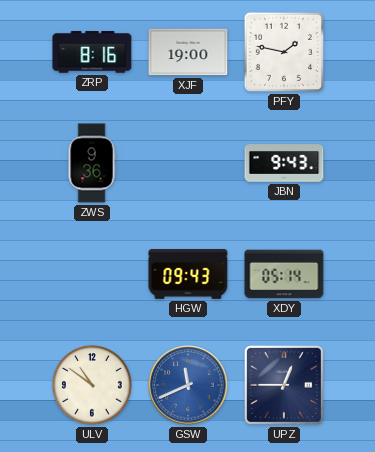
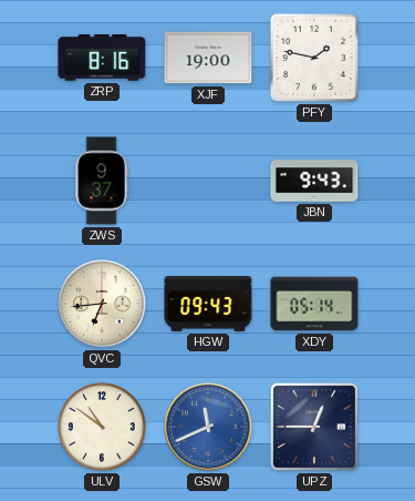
ZWS: 9:36 -> 9:37 (102, 181)
QVC: none -> 6:44 (102, 304)
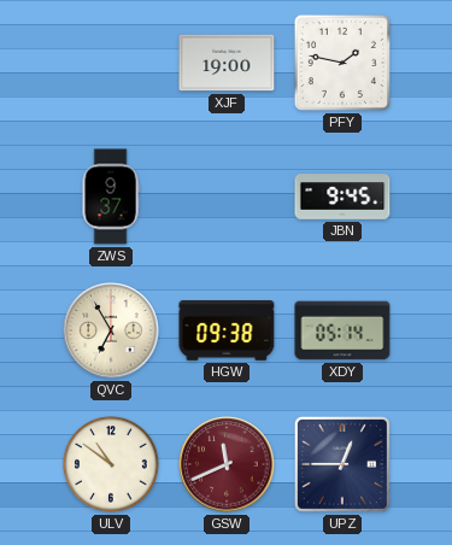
ZRP: 8:16 -> none (102, 58)
JBN: 9:43 -> 9:45 (342, 197)
QVC: 6:44 -> 6:55 (111, 330)
HGW: 09:43 -> 09:38 (227, 332)
GSW dial: blue -> burgundy (227, 464)
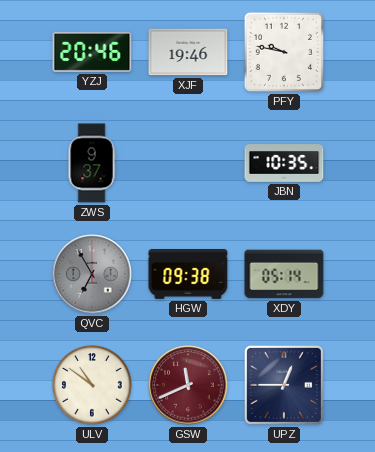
YZJ: none -> 20:46 (92, 52)
XJF: 19:00 -> 19:46 (188, 52)
PFY: 1:47 -> 9:47 (284, 52)
JBN: 9:45 -> 10:35 (284, 163)
QVC dial: cream -> grey (92, 274)
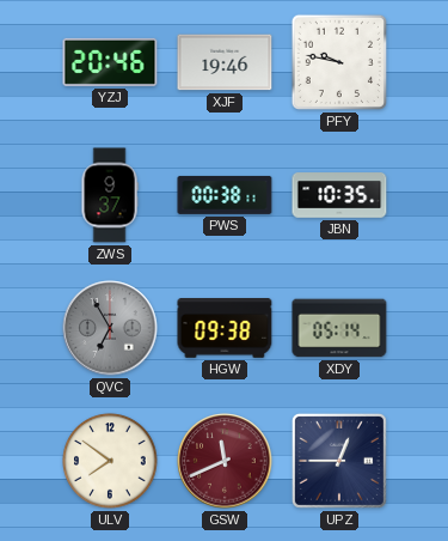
PWS: none -> 00:38 (225, 195)
ULV: 10:51 -> 7:51 (110, 461)
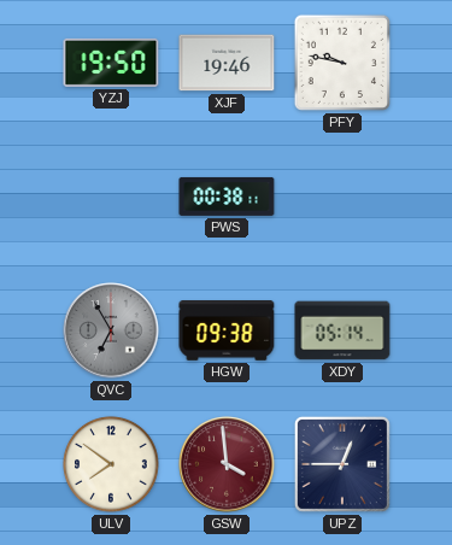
YZJ: 20:46 -> 19:50 (111, 63)
ZWS: 9:37 -> none (110, 195)
JBN: 10:35 -> none (339, 195)
GSW: 11:41 -> 3:59 (227, 464)
